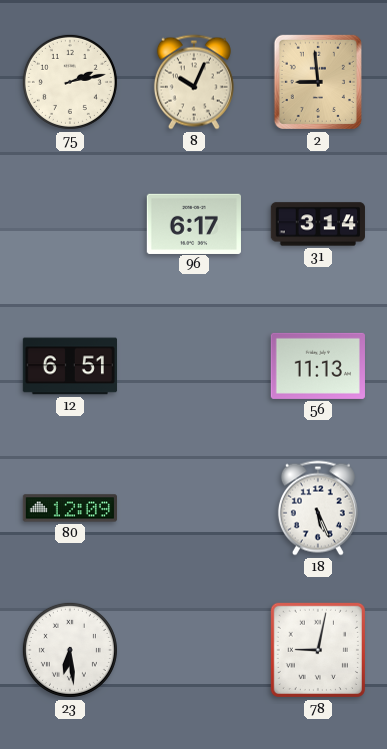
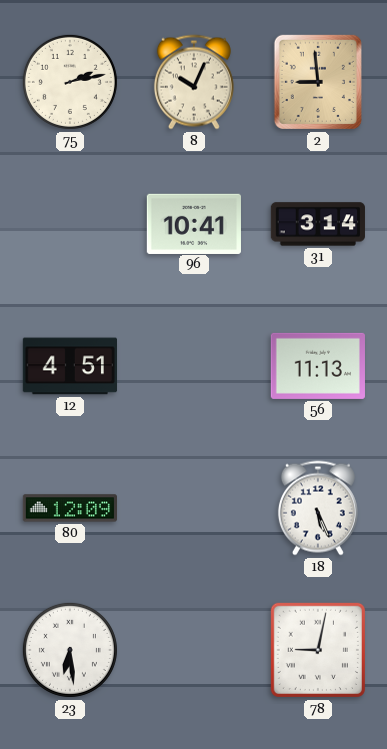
96: 6:17 -> 10:41 (194, 223)
12: 6:51 -> 4:51 (69, 366)
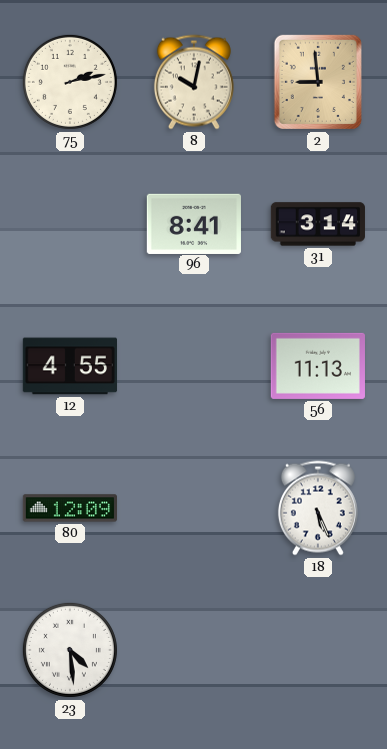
8: 10:04 -> 10:02 (194, 82)
96: 10:41 -> 8:41 (194, 223)
12: 4:51 -> 4:55 (69, 366)
23: 6:29 -> 4:29 (70, 650)
78: 9:02 -> none (318, 650)
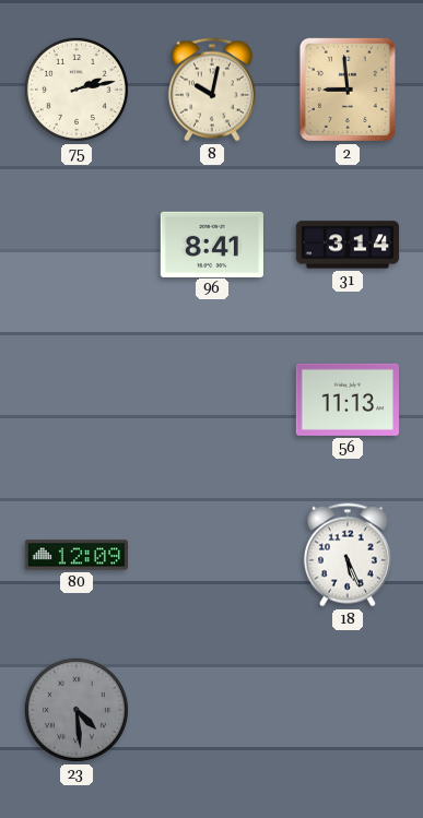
12: 4:55 -> none (69, 366)
23 dial: white -> grey (77, 710)
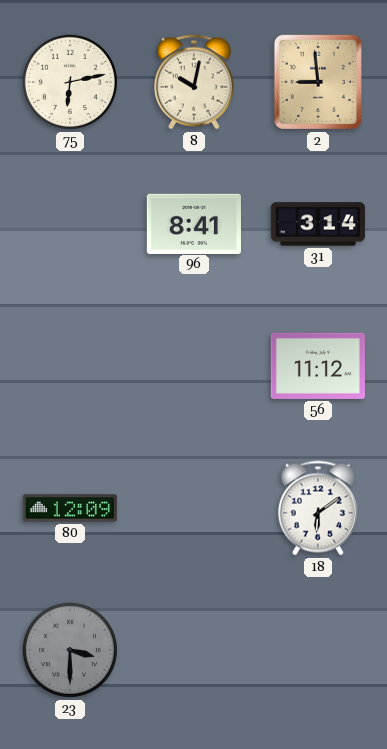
75: 2:13 -> 6:13 (70, 82)
56: 11:13 -> 11:12 (318, 366)
18: 5:26 -> 6:09 (318, 508)
23: 4:29 -> 3:30 (70, 650)
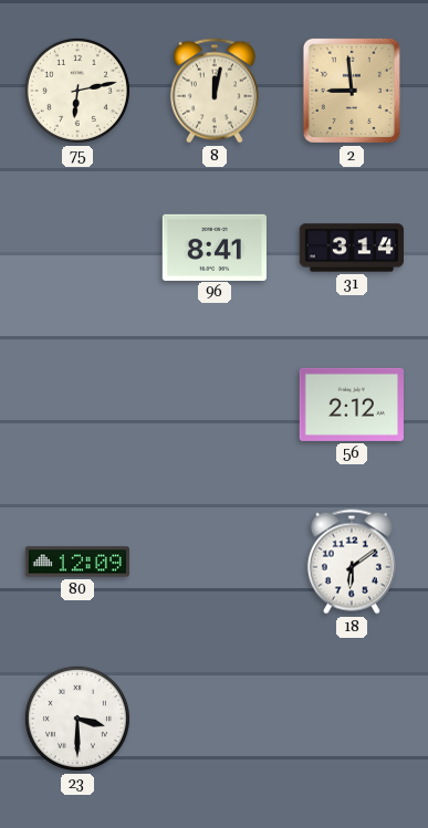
8: 10:02 -> 12:02 (215, 91)
56: 11:12 -> 2:12 (352, 405)
23 dial: grey -> white (77, 719)
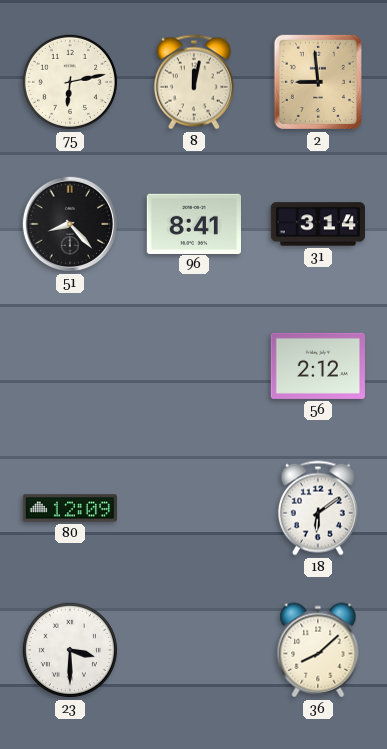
51: none -> 8:23 (70, 224)
36: none -> 8:08 (318, 650)
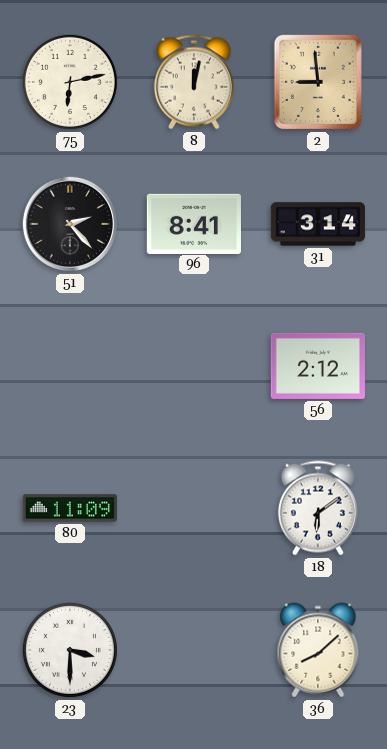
51: 8:23 -> 2:23 (70, 224)
80: 12:09 -> 11:09 (69, 508)
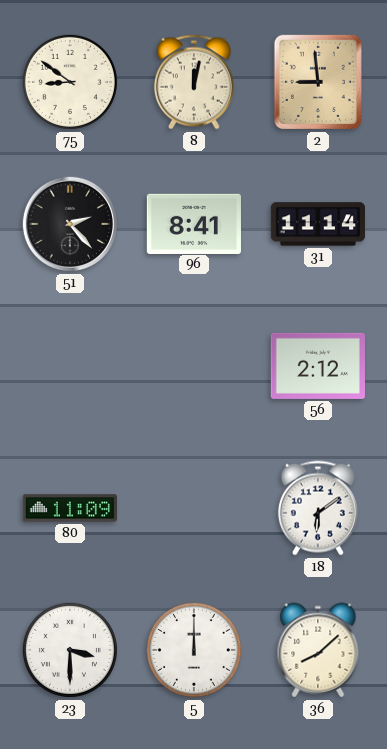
75: 6:13 -> 8:51 (70, 82)
31: 3:14 -> 11:14 (317, 224)
5: none -> 12:00 (194, 650)
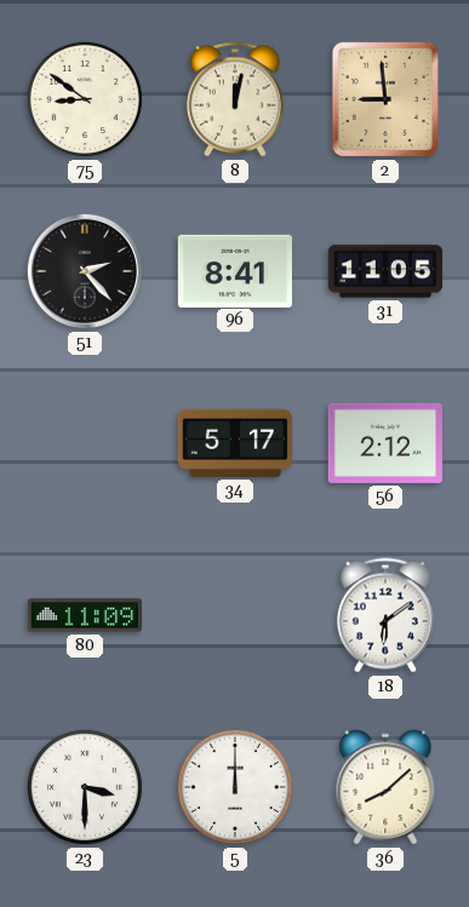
31: 11:14 -> 11:05 (384, 271)
34: none -> 5:17 (235, 443)
